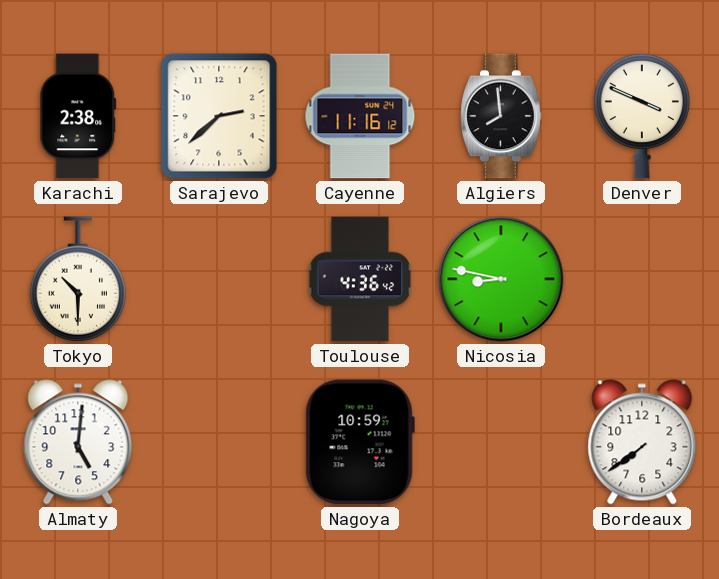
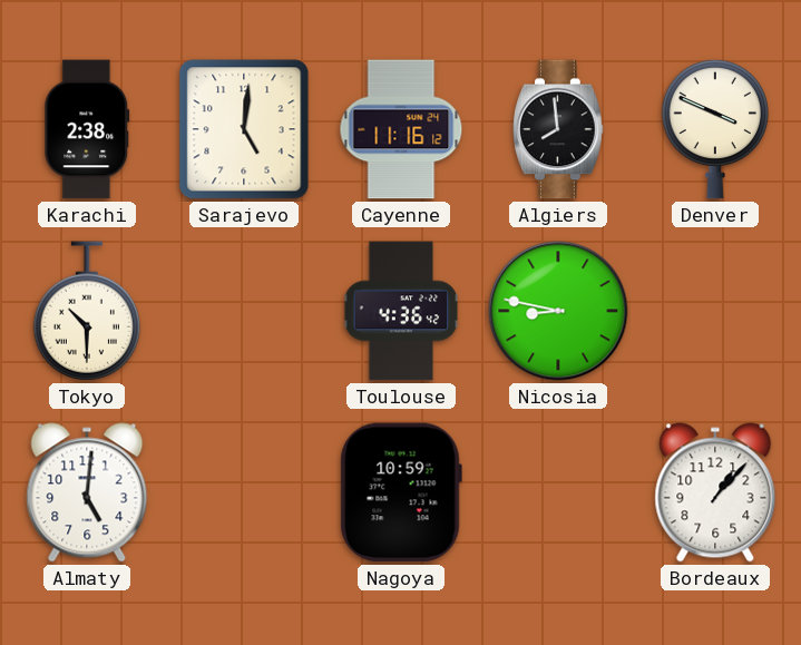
Sarajevo: 2:38 -> 5:01 (244, 129)
Bordeaux: 7:39 -> 1:07 (715, 492)
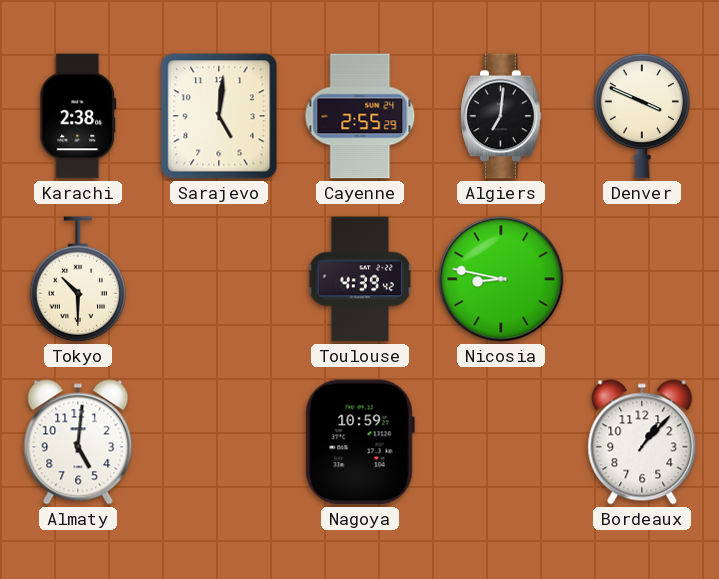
Cayenne: 11:16 -> 2:55 (360, 116)
Algiers: 7:59 -> 7:01 (501, 116)
Toulouse: 4:36 -> 4:39 (360, 279)
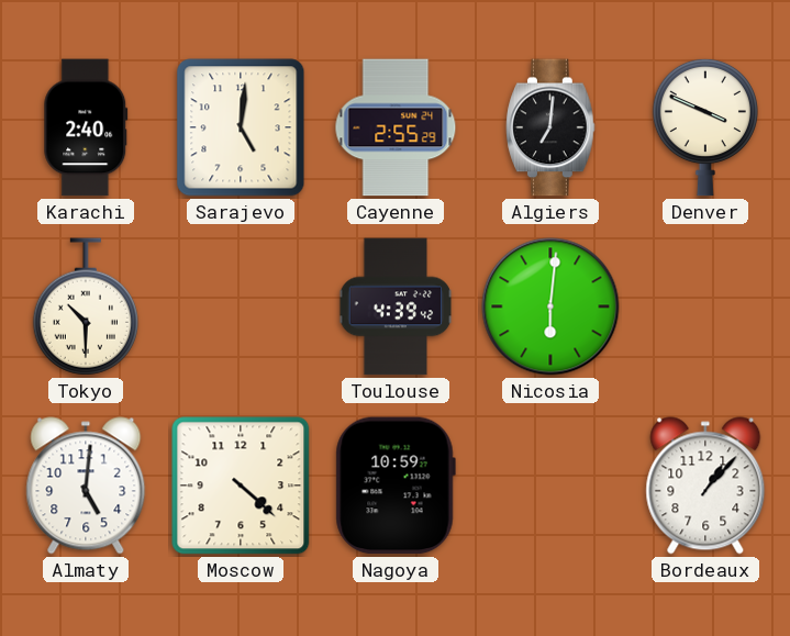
Karachi: 2:38 -> 2:40 (86, 127)
Nicosia: 8:47 -> 6:01 (550, 306)
Moscow: none -> 4:22 (241, 486)
